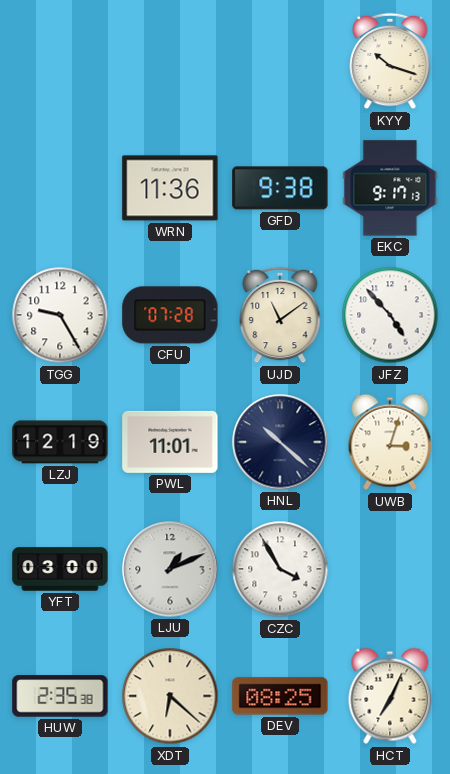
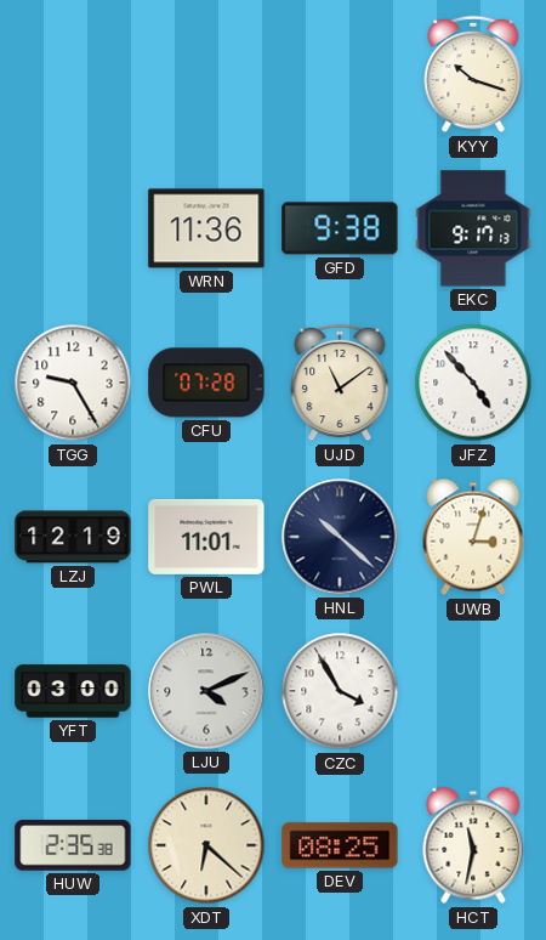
LJU: 1:11 -> 4:11 (206, 691)
HCT: 7:04 -> 11:32 (473, 845)
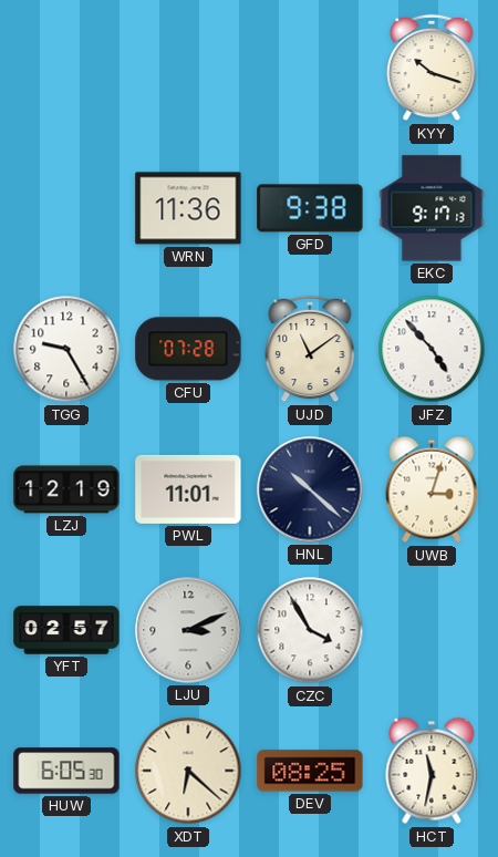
YFT: 03:00 -> 02:57 (66, 630)
LJU: 4:11 -> 3:11 (188, 630)
HUW: 2:35 -> 6:05 (66, 771)
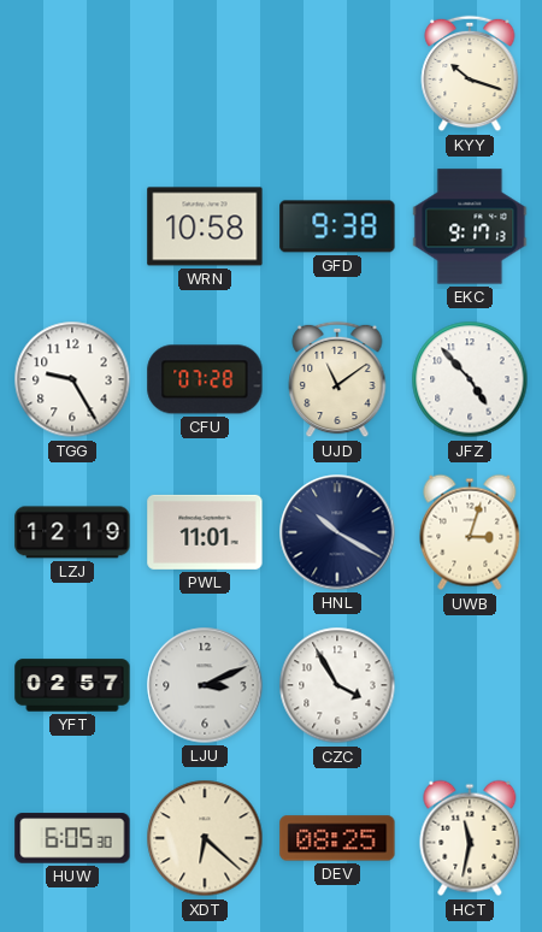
WRN: 11:36 -> 10:58 (205, 226)
HNL: 10:22 -> 10:20 (337, 532)
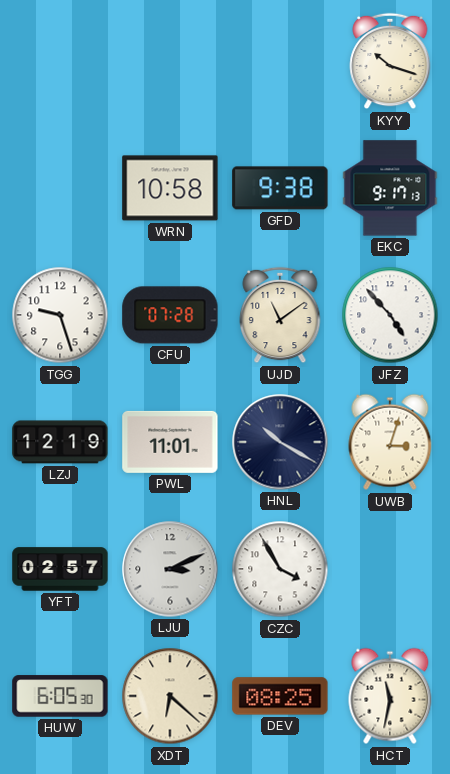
TGG: 9:25 -> 9:27 (60, 315)
